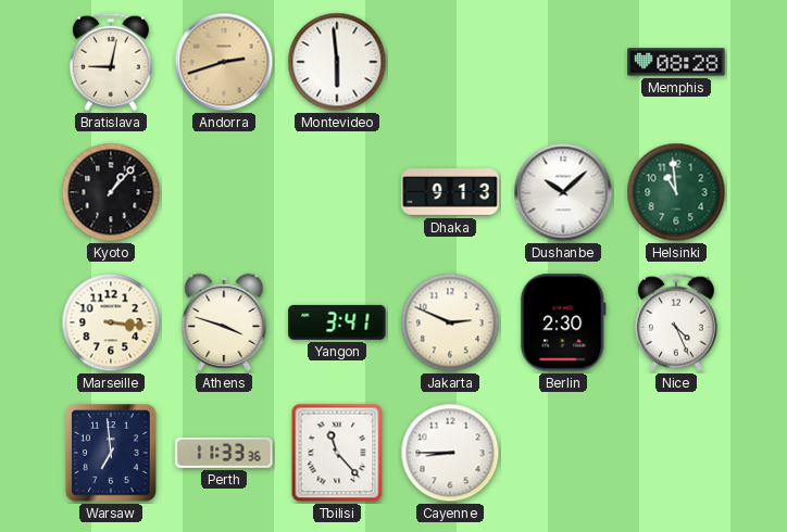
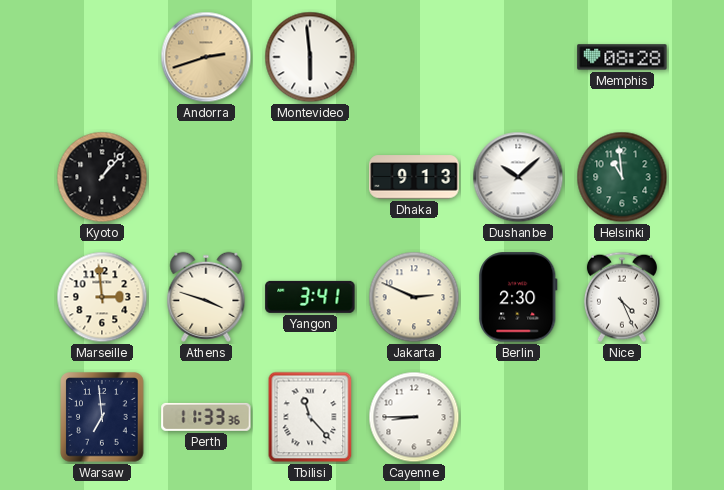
Bratislava: 9:02 -> none (111, 62)
Marseille: 3:16 -> 2:59 (102, 297)
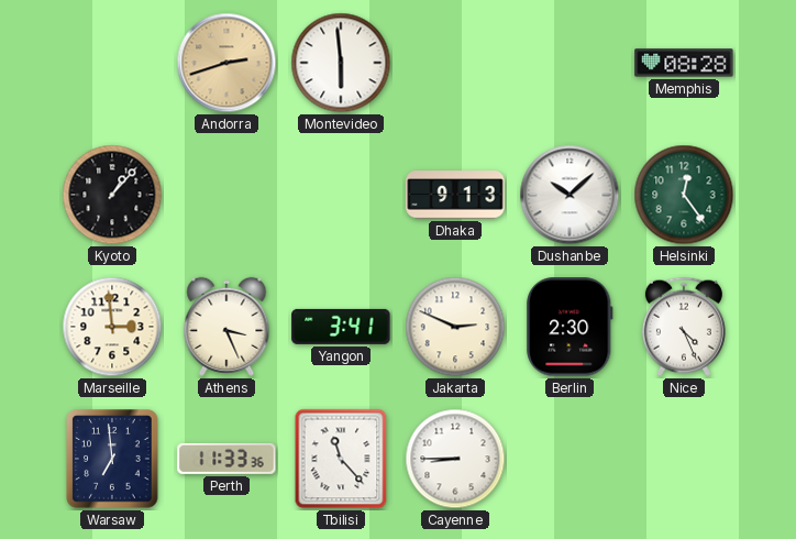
Helsinki: 10:59 -> 12:24 (684, 195)
Athens: 3:48 -> 3:26 (226, 327)
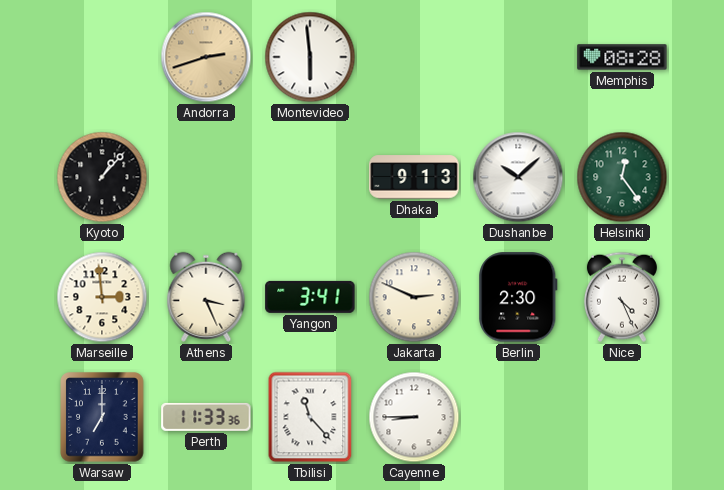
Warsaw: 6:59 -> 7:00 (102, 417)
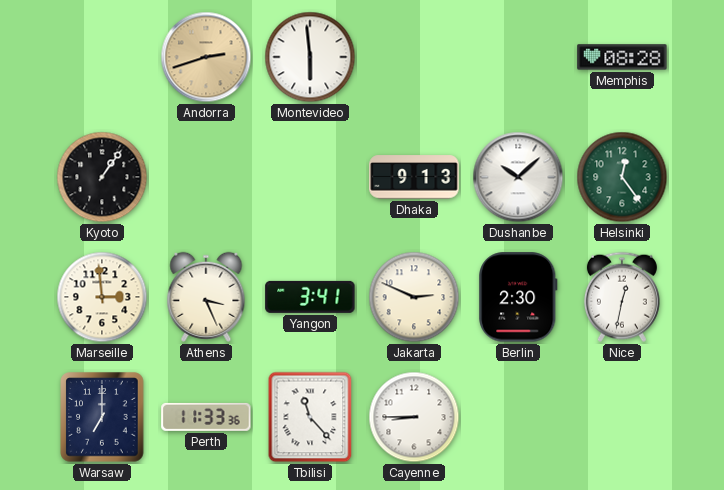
Kyoto: 1:07 -> 1:06 (102, 177)
Nice: 4:26 -> 12:32 (622, 297)
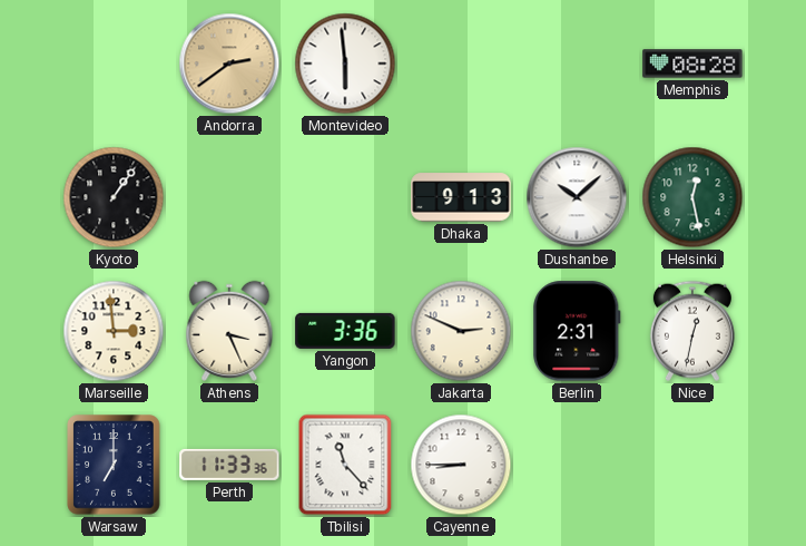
Andorra: 2:42 -> 2:39 (229, 64)
Helsinki: 12:24 -> 12:28 (692, 197)
Yangon: 3:41 -> 3:36 (345, 331)
Berlin: 2:30 -> 2:31 (577, 331)
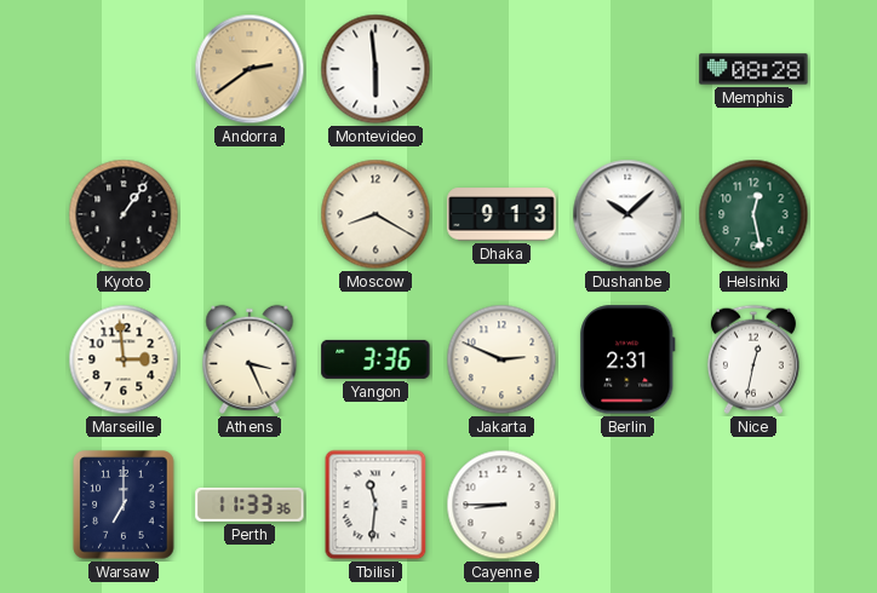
Moscow: none -> 8:20 (376, 214)
Tbilisi: 11:23 -> 11:31 (376, 505)
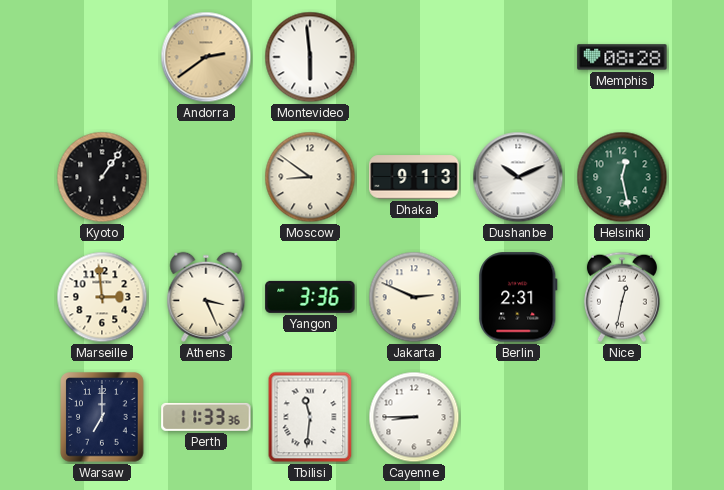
Moscow: 8:20 -> 8:51 (310, 177)
Dushanbe: 10:08 -> 10:11 (518, 177)
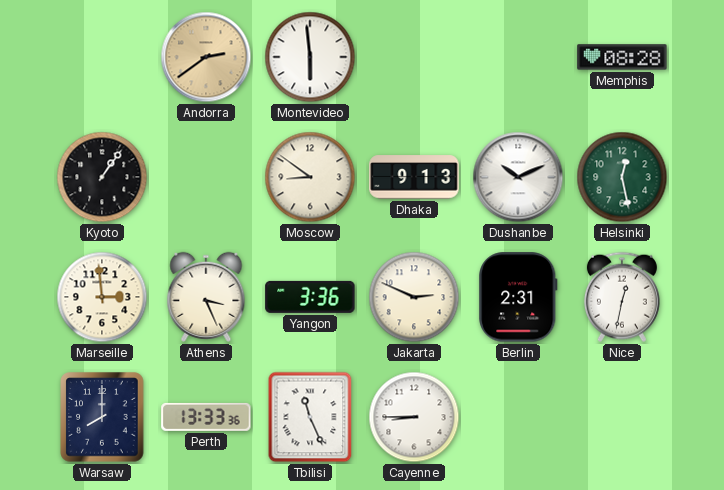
Warsaw: 7:00 -> 8:00 (102, 417)
Perth: 11:33 -> 13:33 (206, 417)
Tbilisi: 11:31 -> 11:26 (310, 417)
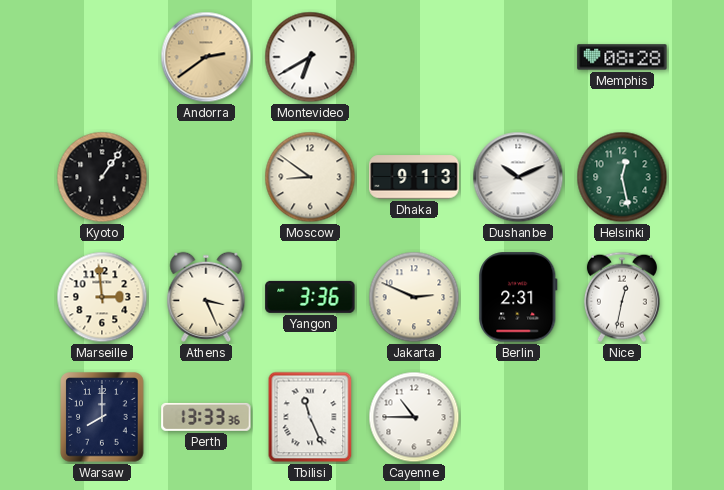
Montevideo: 5:59 -> 6:40 (310, 57)
Cayenne: 8:45 -> 10:45 (414, 417)
